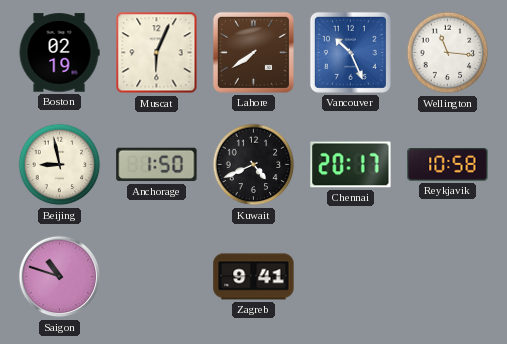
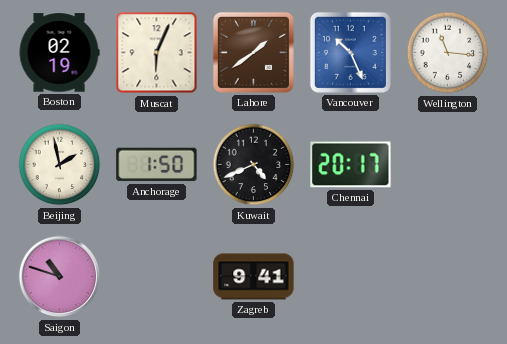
Lahore: 7:39 -> 1:39 (253, 52)
Beijing: 8:58 -> 1:58 (60, 165)
Reykjavik: 10:58 -> none (448, 165)
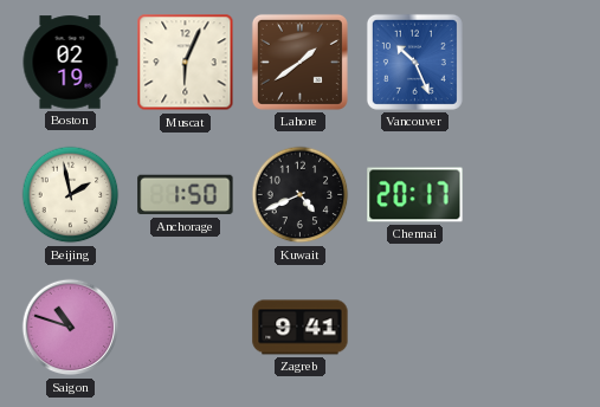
Wellington: 11:16 -> none (448, 53)
